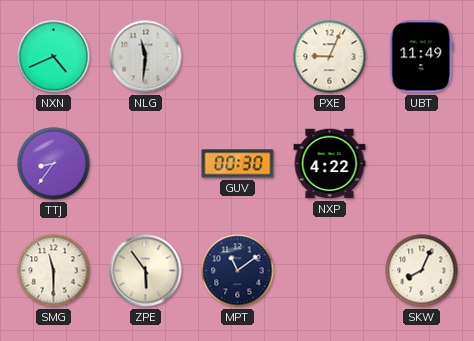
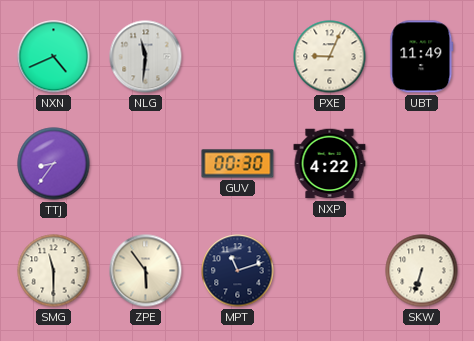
MPT: 11:09 -> 11:12 (238, 271)
SKW: 8:04 -> 6:33 (422, 271)
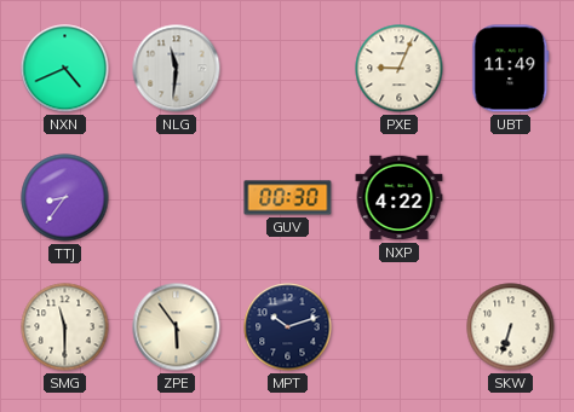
MPT: 11:12 -> 10:12 (288, 327)
